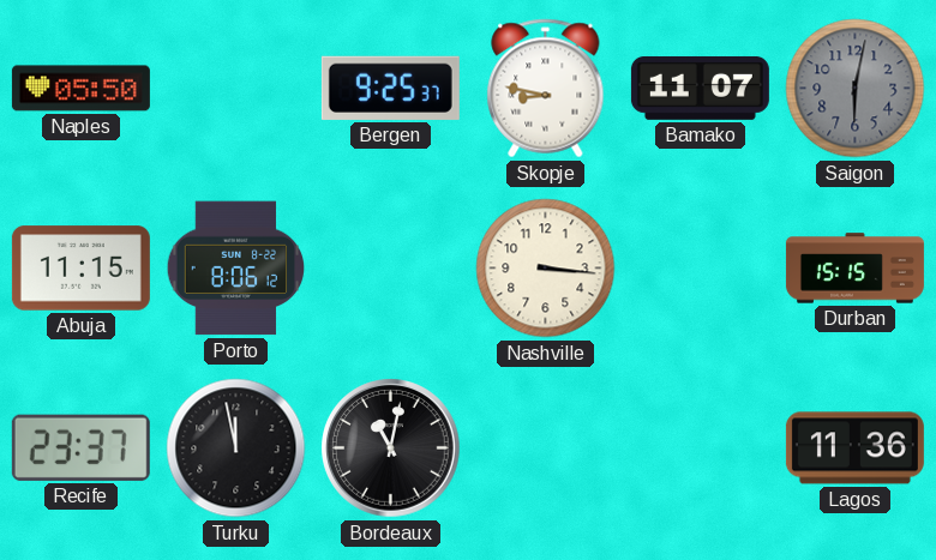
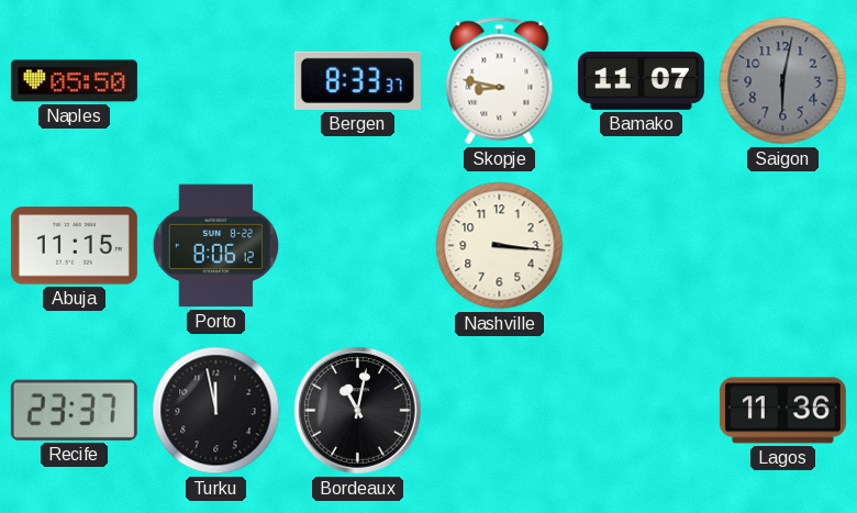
Bergen: 9:25 -> 8:33 (357, 80)
Durban: 15:15 -> none (854, 269)
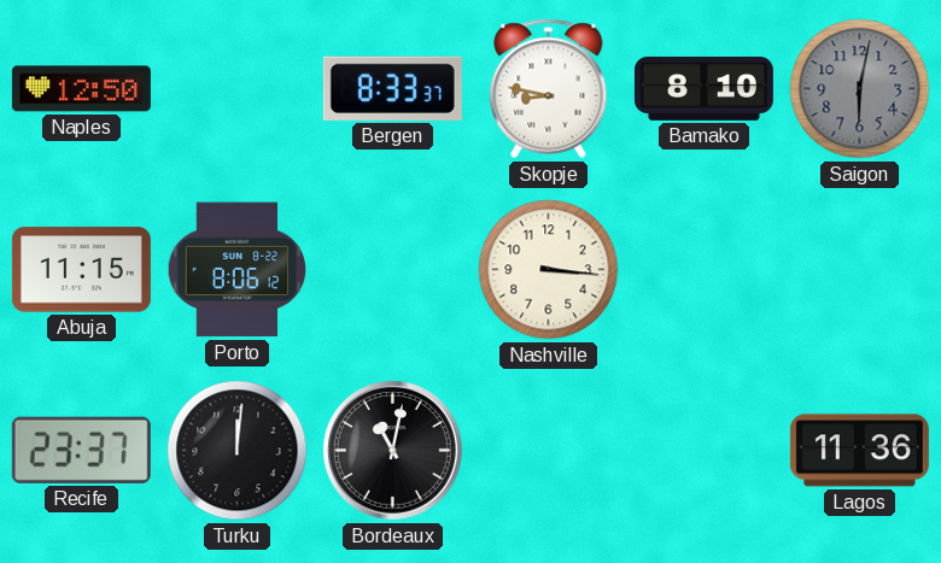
Naples: 05:50 -> 12:50 (81, 89)
Bamako: 11:07 -> 8:10 (703, 88)
Turku: 11:58 -> 12:01 (238, 451)
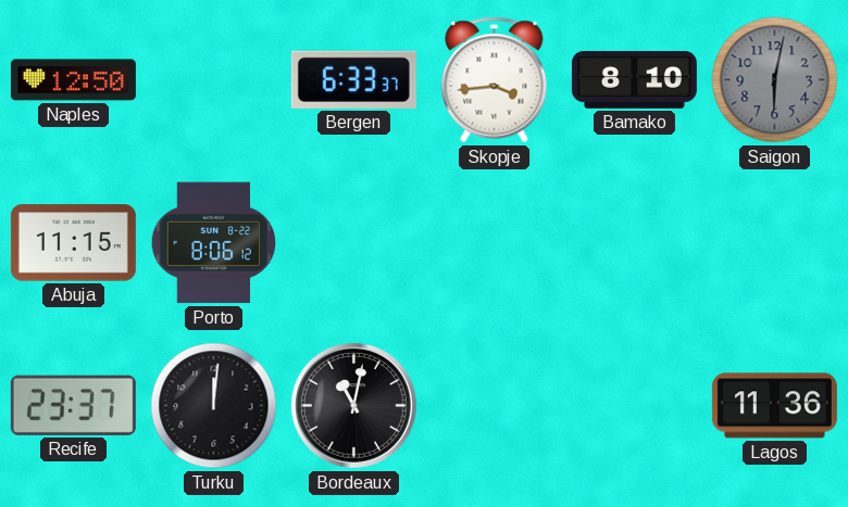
Bergen: 8:33 -> 6:33 (353, 79)
Skopje: 8:47 -> 3:44 (495, 80)
Nashville: 3:16 -> none (549, 270)
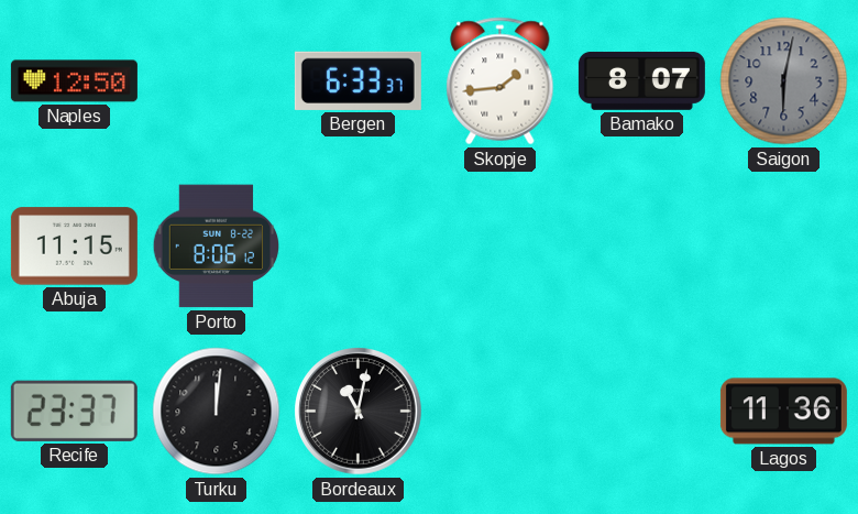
Skopje: 3:44 -> 1:44 (501, 81)
Bamako: 8:10 -> 8:07 (641, 80)
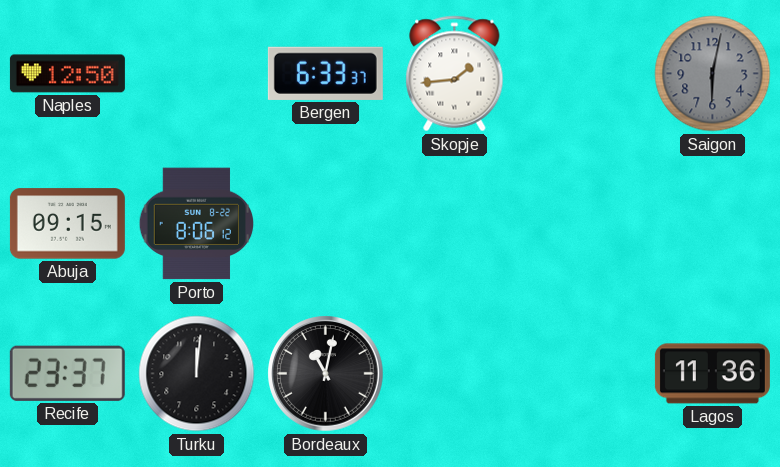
Bamako: 8:07 -> none (641, 80)
Abuja: 11:15 -> 09:15 (67, 224)
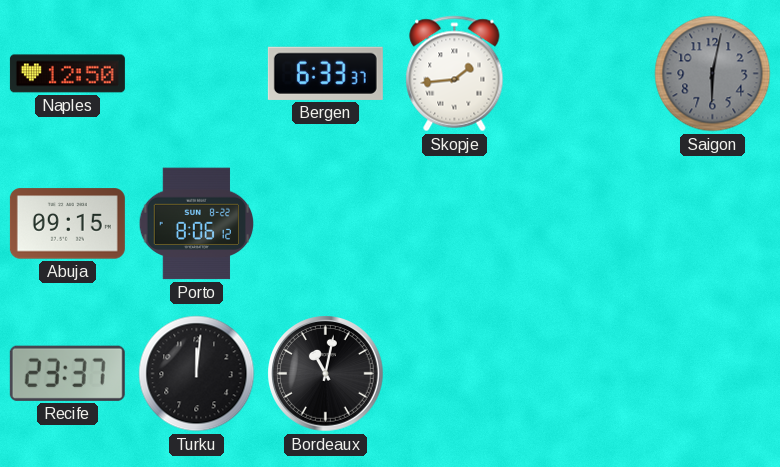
Lagos: 11:36 -> none (712, 374)
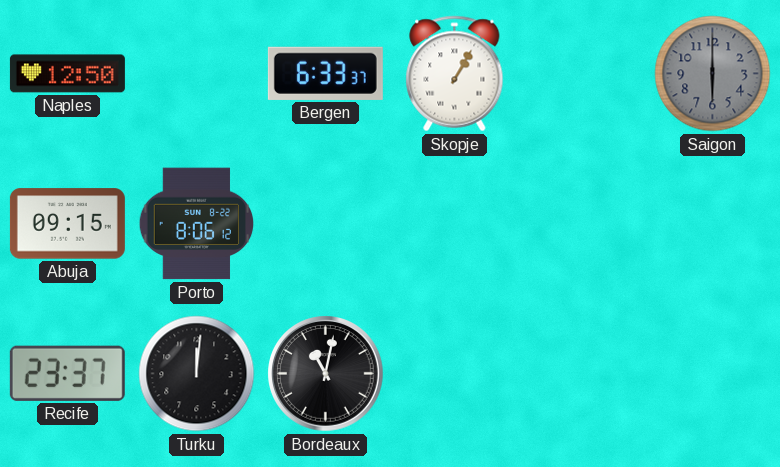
Skopje: 1:44 -> 1:05 (455, 74)
Saigon: 6:02 -> 6:00 (713, 74)
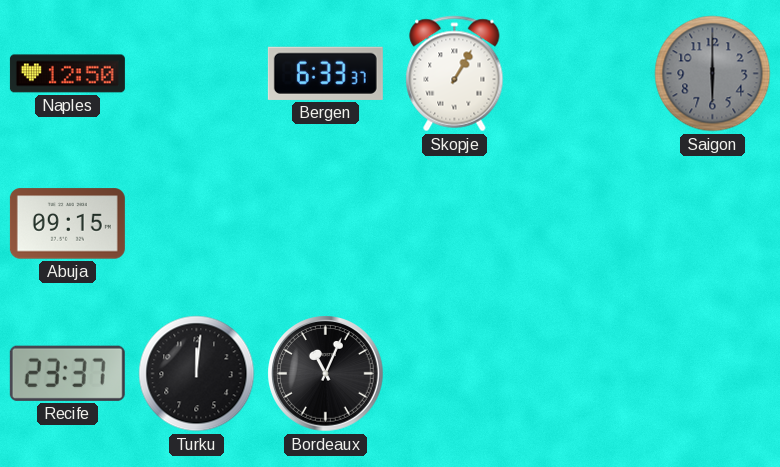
Porto: 8:06 -> none (197, 224)
Bordeaux: 11:02 -> 11:04 (326, 374)
